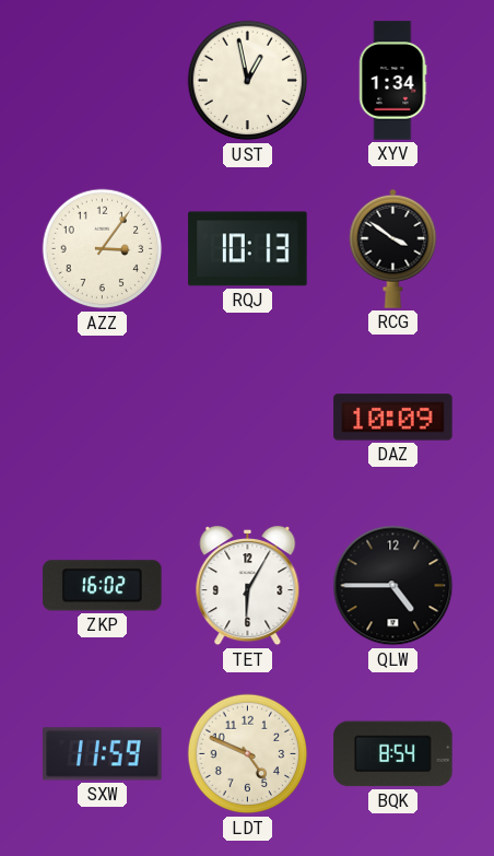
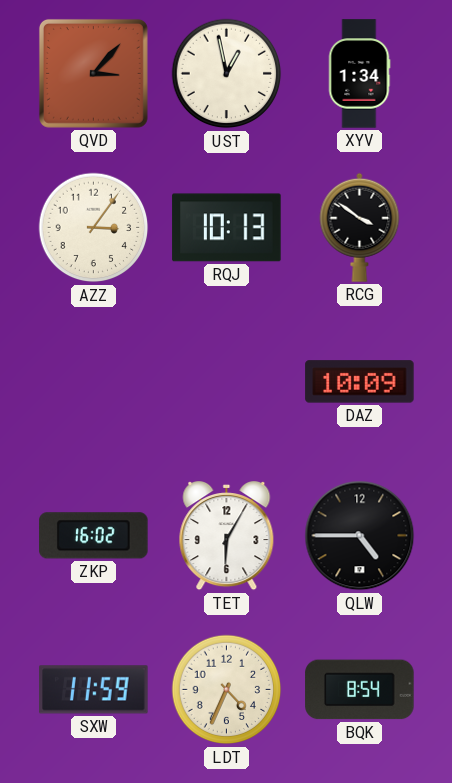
QVD: none -> 3:07 (93, 73)
LDT: 4:49 -> 4:34 (227, 690)
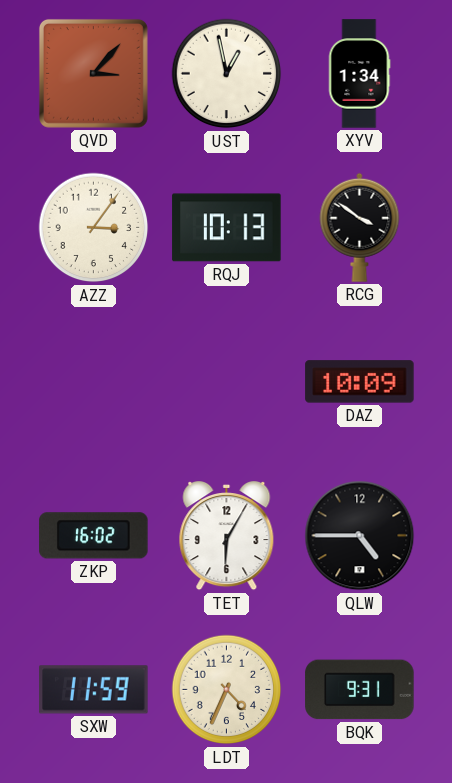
BQK: 8:54 -> 9:31 (360, 690)
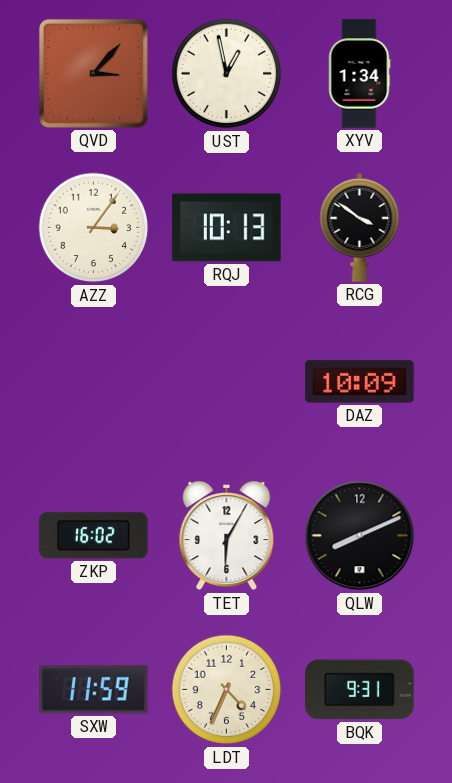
QLW: 4:45 -> 8:11 (360, 536)
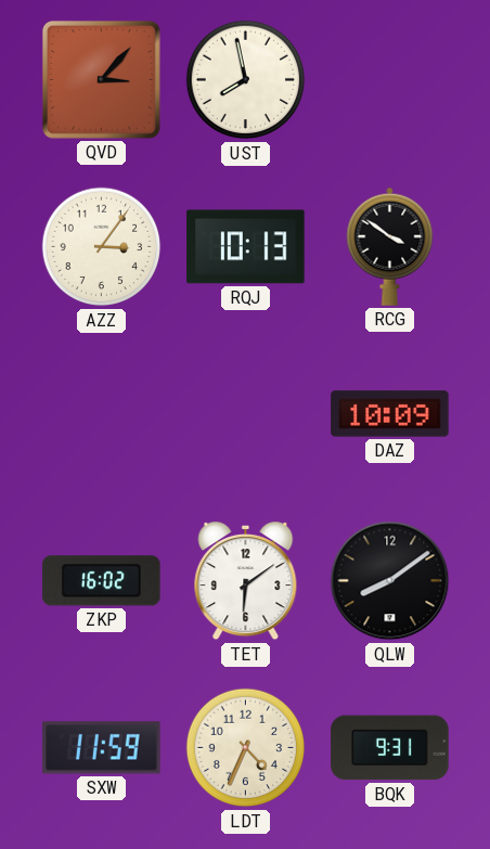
UST: 12:58 -> 7:58 (246, 80)
XYV: 1:34 -> none (359, 74)
TET: 6:05 -> 6:09 (246, 582)
QLW: 8:11 -> 8:09 (390, 581)
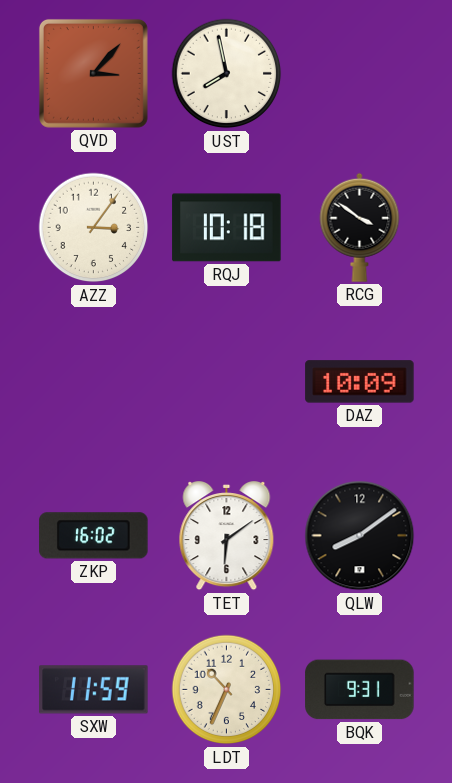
RQJ: 10:13 -> 10:18 (227, 228)
LDT: 4:34 -> 10:34 (227, 690)
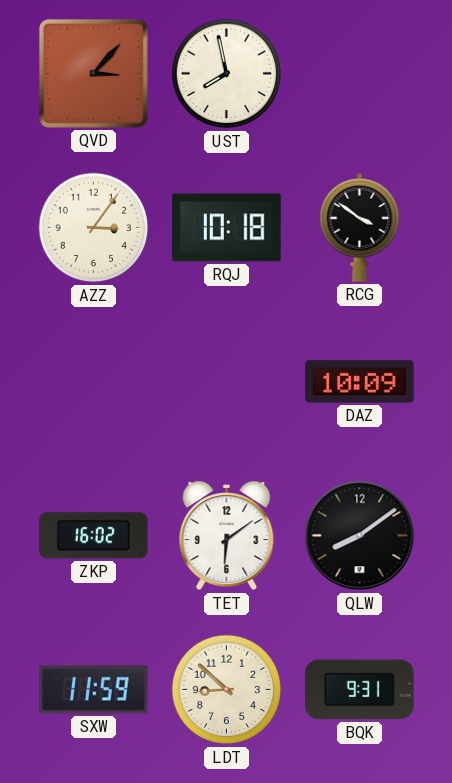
LDT: 10:34 -> 8:52 (227, 690)
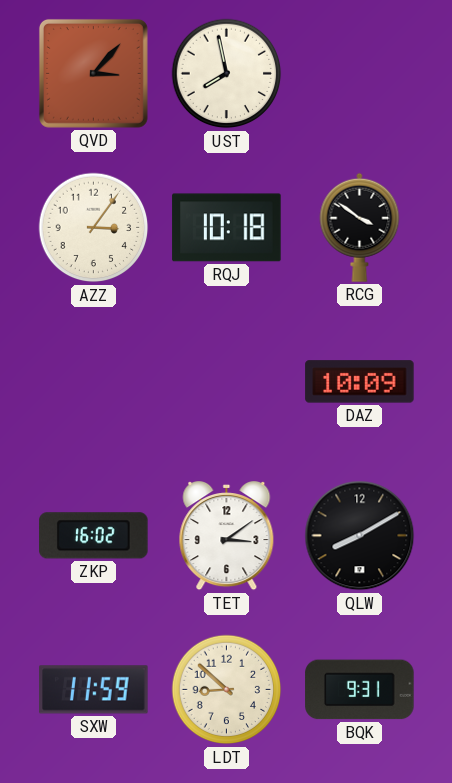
TET: 6:09 -> 3:09 (227, 537)
QLW: 8:09 -> 8:10 (360, 536)
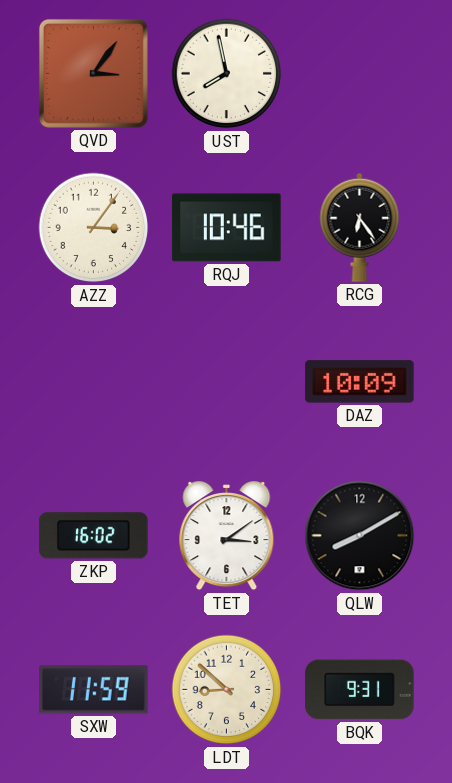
QVD: 3:07 -> 3:06 (93, 73)
RQJ: 10:18 -> 10:46 (227, 228)
RCG: 3:51 -> 6:24 (360, 227)
